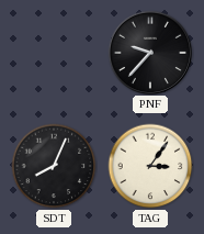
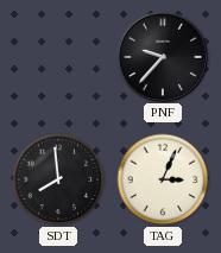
SDT: 8:04 -> 7:59 (58, 179)
TAG: 3:06 -> 3:04 (163, 179)
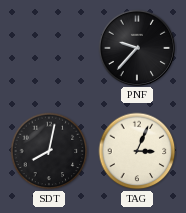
SDT: 7:59 -> 8:02 (49, 151)
